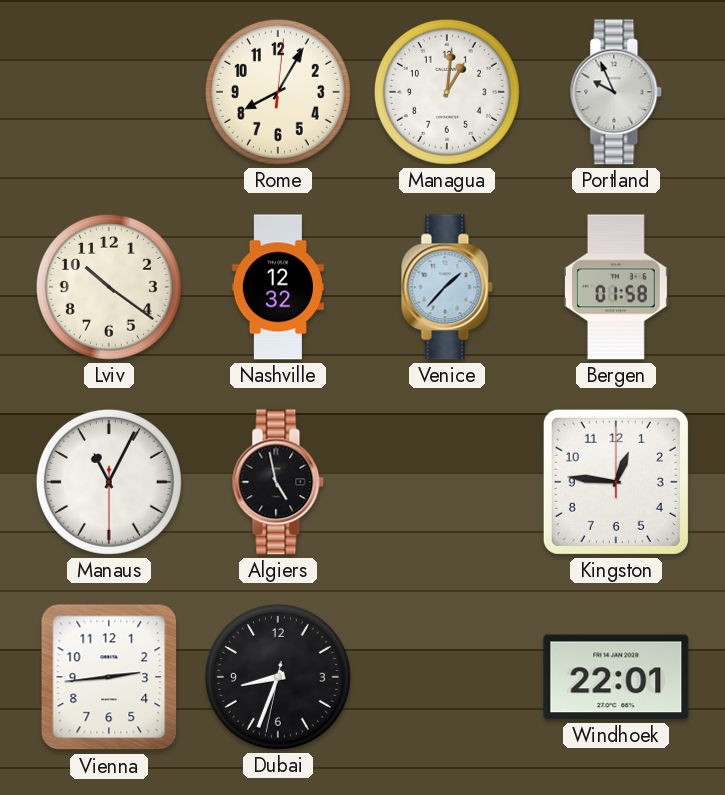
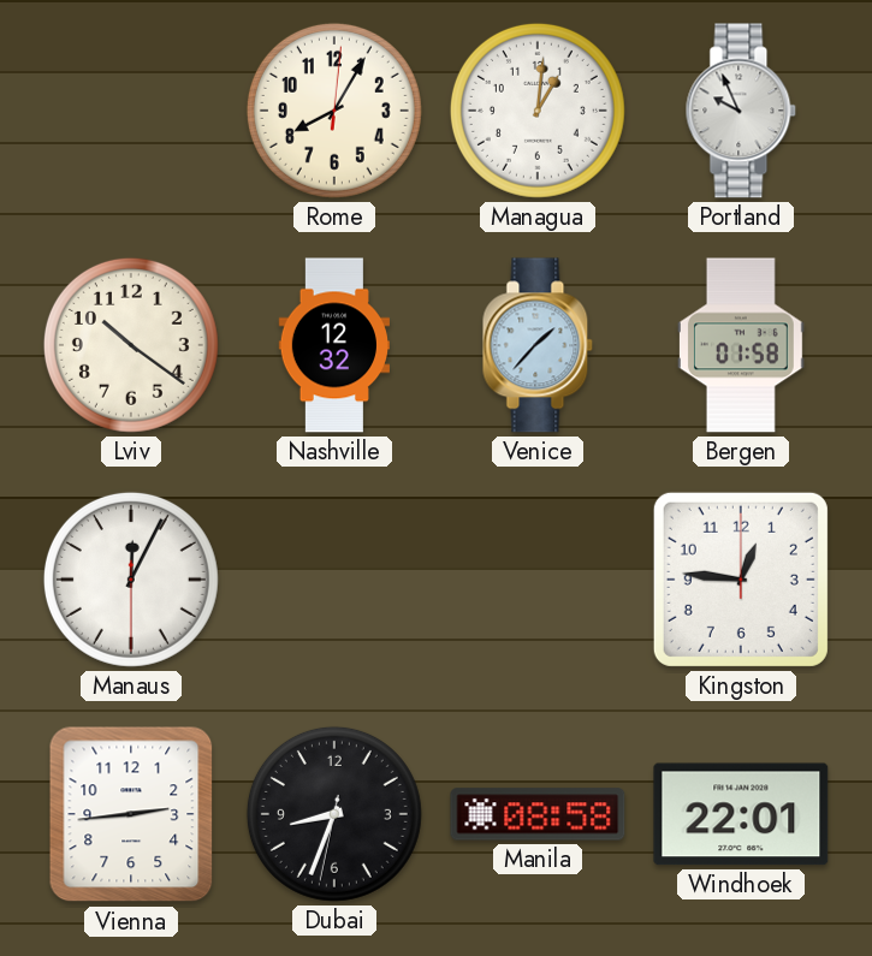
Manaus: 11:04 -> 12:04 (131, 580)
Algiers: 4:58 -> none (278, 482)
Manila: none -> 08:58 (538, 814)
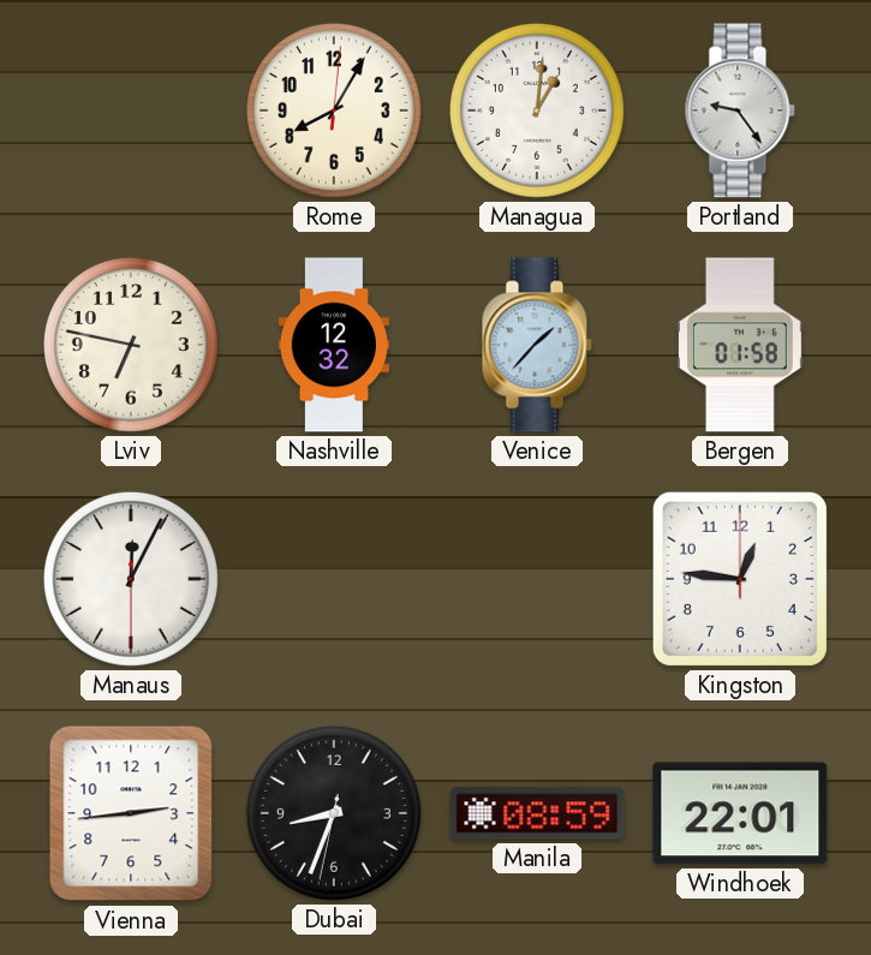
Portland: 9:56 -> 9:24 (740, 111)
Lviv: 10:21 -> 6:47 (131, 345)
Manila: 08:58 -> 08:59 (537, 813)
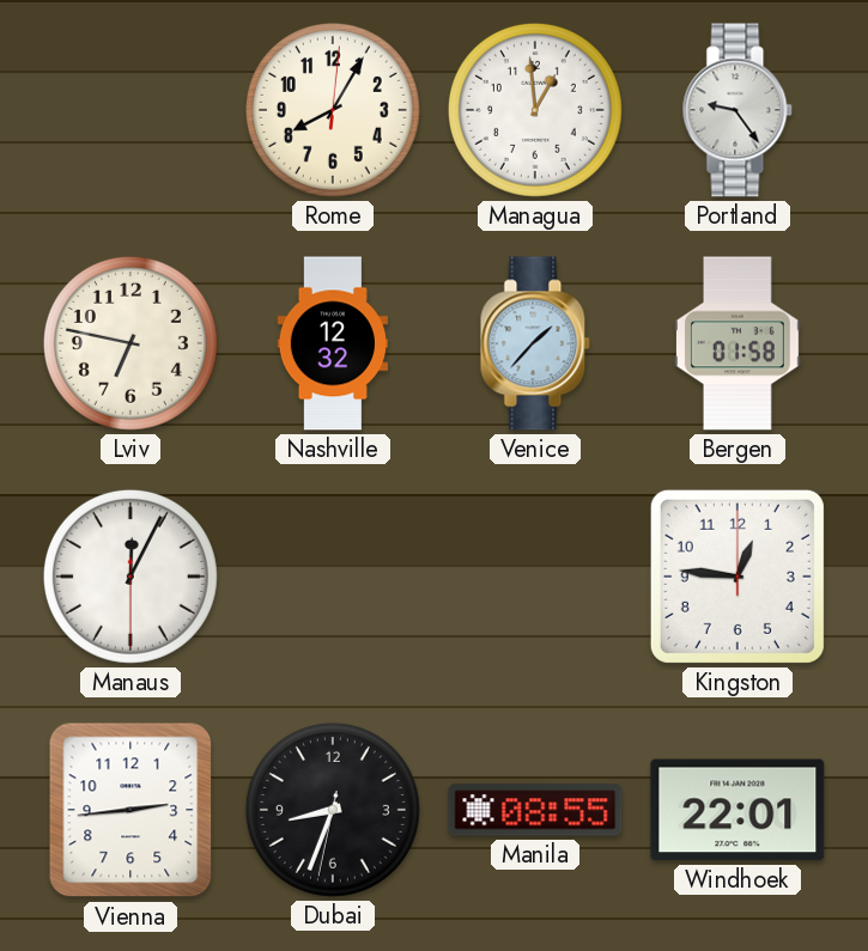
Managua: 1:01 -> 12:59 (535, 110)
Manila: 08:59 -> 08:55 (535, 810)
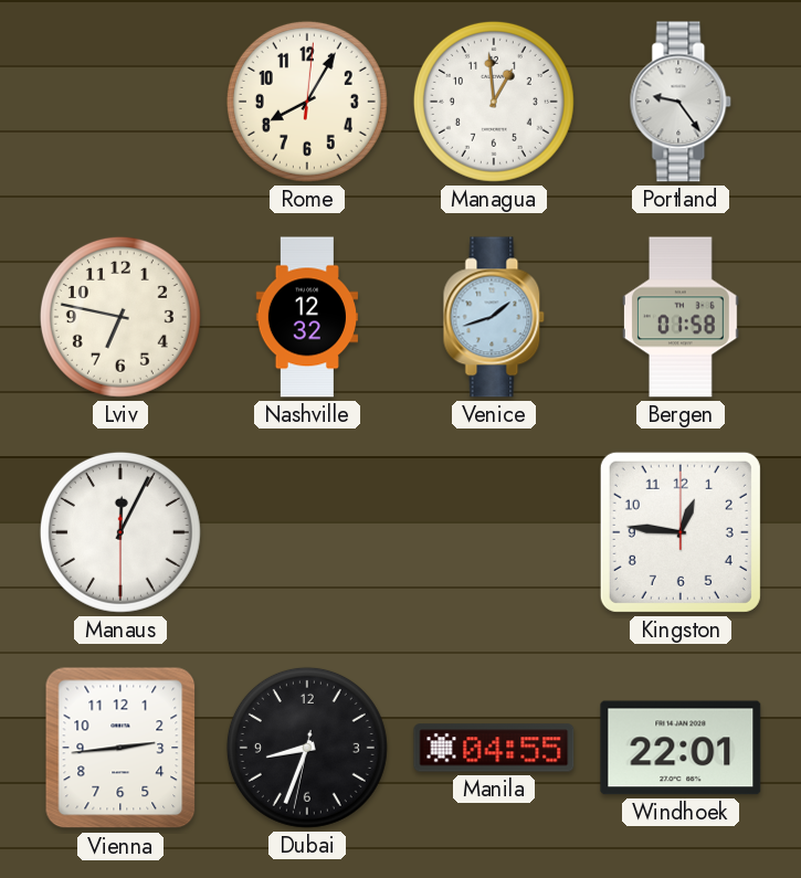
Venice: 1:37 -> 1:42 (494, 317)
Manila: 08:55 -> 04:55 (494, 748)
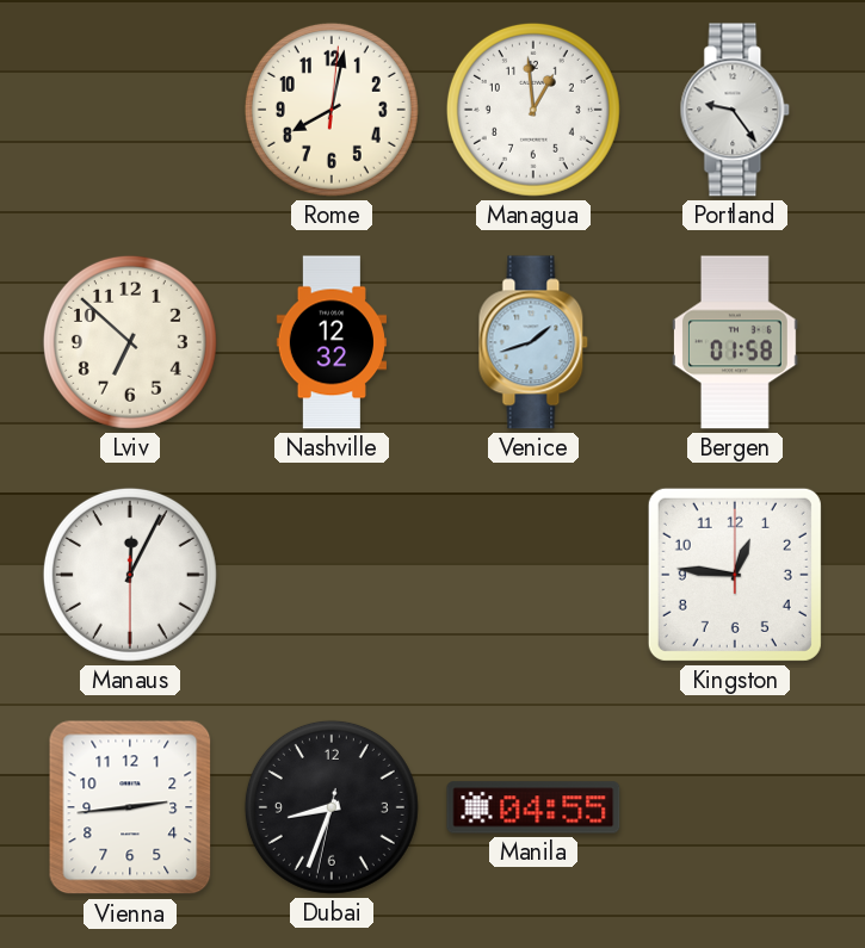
Rome: 8:05 -> 8:02 (332, 110)
Lviv: 6:47 -> 6:52 (130, 342)
Windhoek: 22:01 -> none (681, 748)
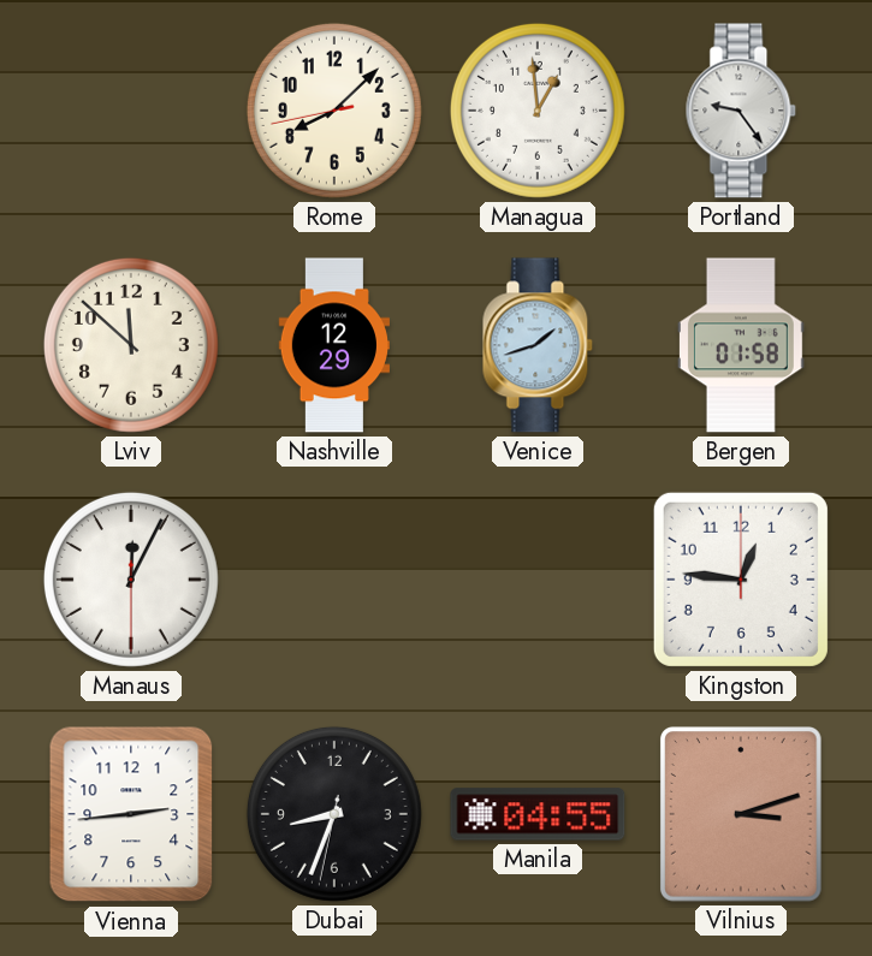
Rome: 8:02 -> 8:07 (334, 111)
Lviv: 6:52 -> 11:52 (131, 345)
Nashville: 12:32 -> 12:29 (333, 345)
Vilnius: none -> 3:12 (742, 815)
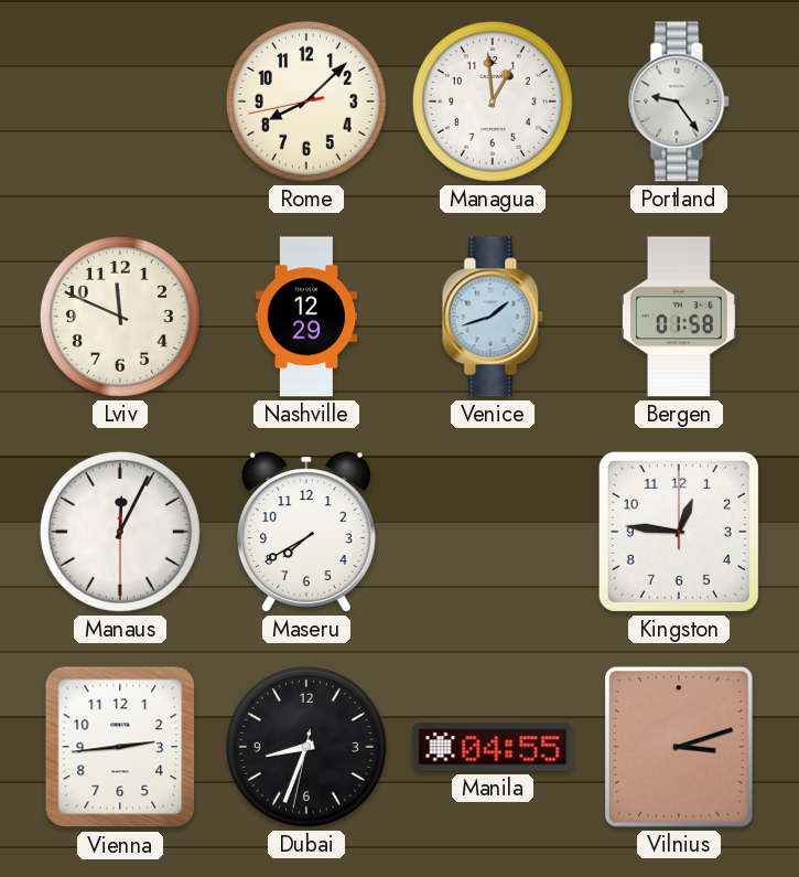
Lviv: 11:52 -> 11:49 (120, 317)
Maseru: none -> 7:40 (306, 532)
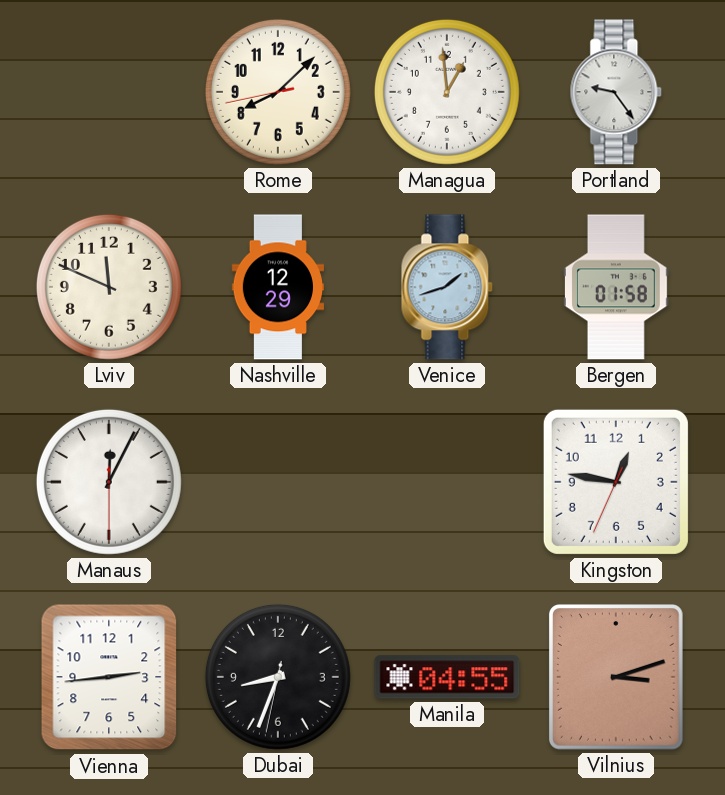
Maseru: 7:40 -> none (306, 532)
Kingston: 12:46:00 -> 12:46:34 (616, 482)
